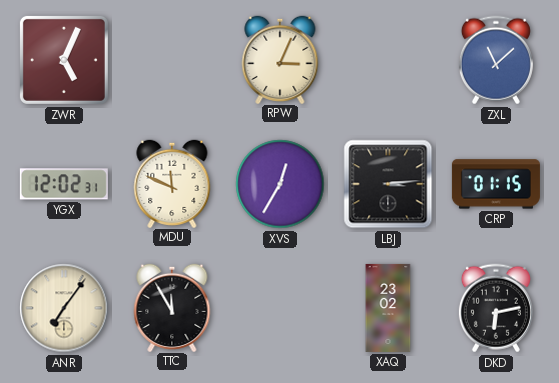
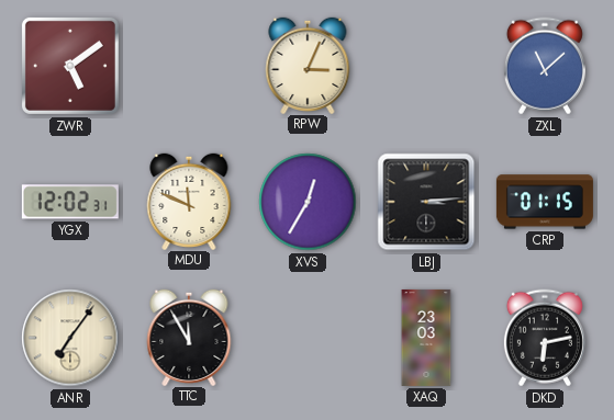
ZWR: 5:04 -> 5:09 (70, 66)
XAQ: 23:02 -> 23:03 (426, 338)
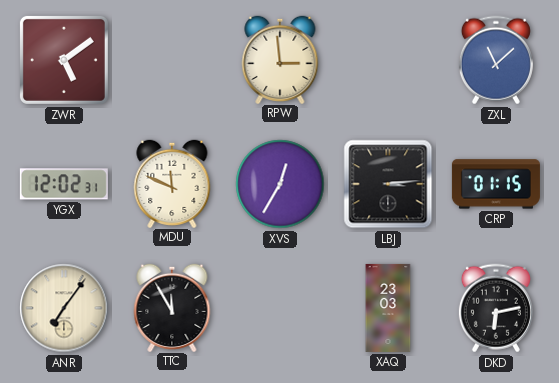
RPW: 3:04 -> 2:59 (280, 59)
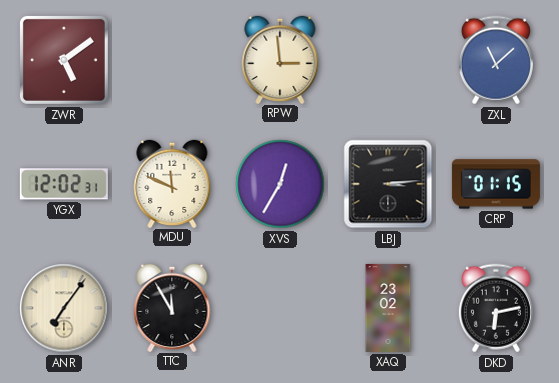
XAQ: 23:03 -> 23:02 (388, 308)
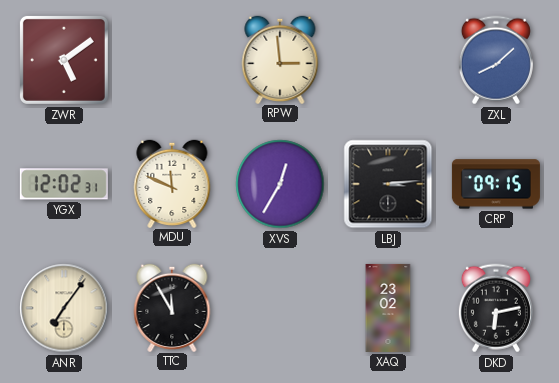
ZXL: 11:08 -> 8:08 (496, 60)
CRP: 01:15 -> 09:15 (496, 184)
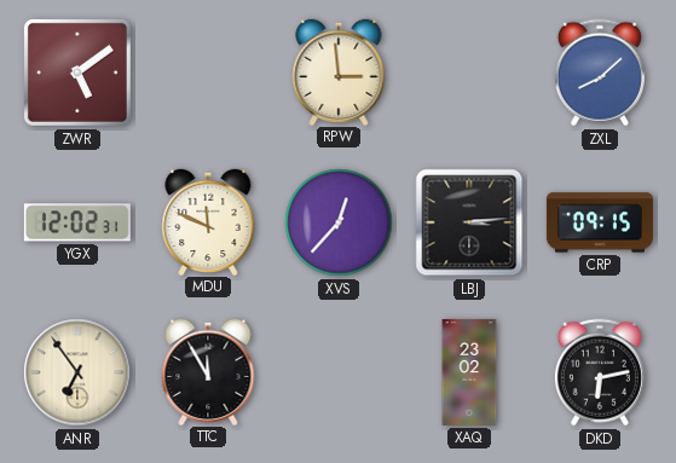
XVS: 12:35 -> 12:37 (339, 222)
ANR: 7:06 -> 6:54 (77, 372)
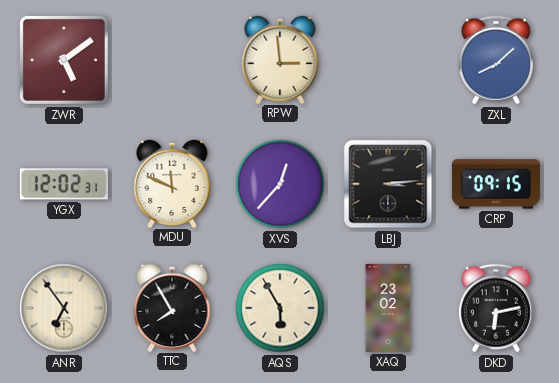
TTC: 11:55 -> 7:55 (172, 307)
AQS: none -> 5:55 (280, 308)
